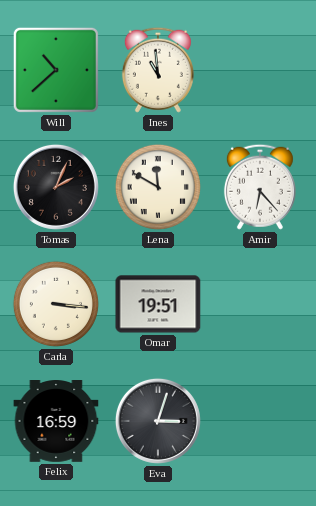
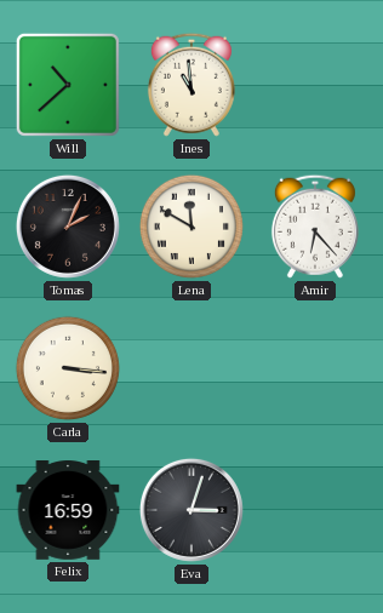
Omar: 19:51 -> none (158, 304)
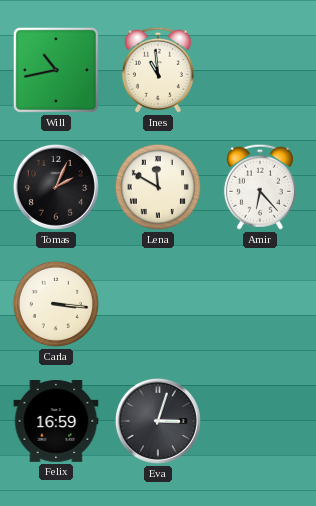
Will: 10:38 -> 10:43 (56, 70)
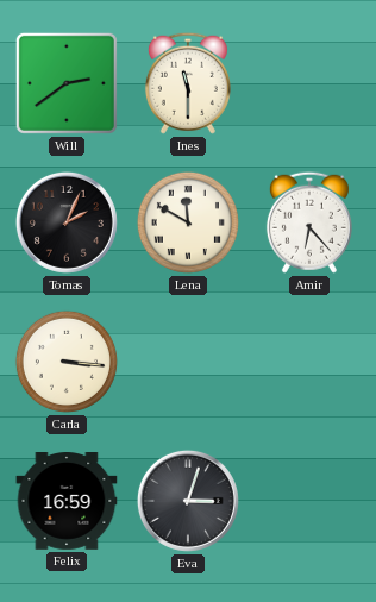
Will: 10:43 -> 2:39 (67, 83)
Ines: 10:59 -> 11:30 (188, 83)
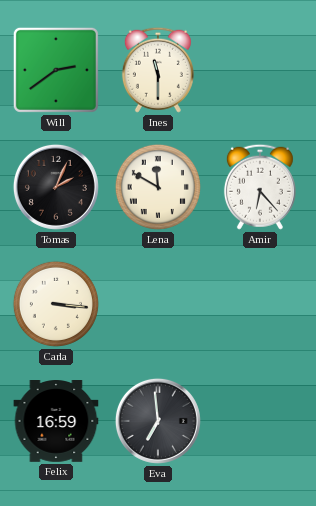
Eva: 3:03 -> 6:59 (158, 421)
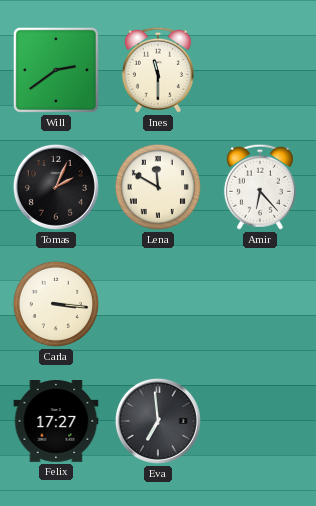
Felix: 16:59 -> 17:27 (56, 422)
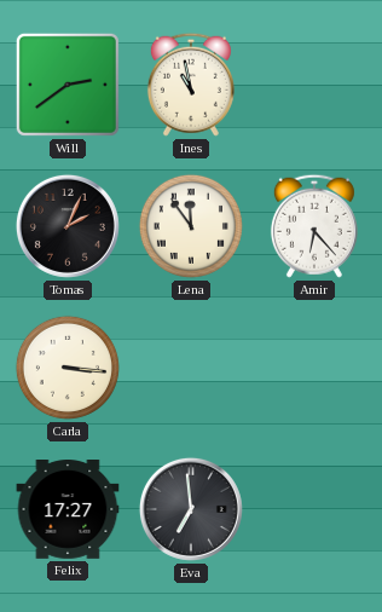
Ines: 11:30 -> 10:58 (191, 85)
Lena: 11:50 -> 11:54 (191, 226)
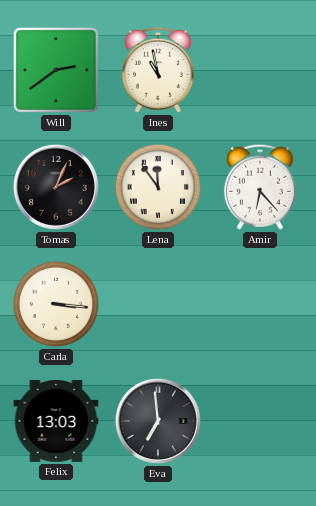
Felix: 17:27 -> 13:03 (56, 422)
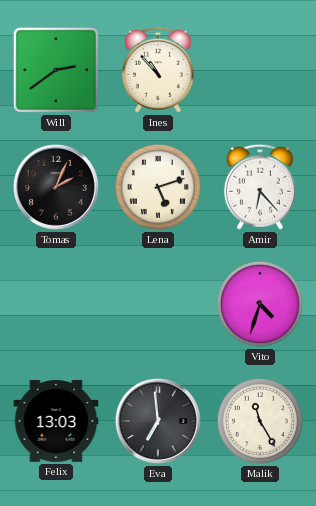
Ines: 10:58 -> 10:53 (158, 70)
Lena: 11:54 -> 5:12 (158, 187)
Carla: 3:16 -> none (56, 304)
Vito: none -> 4:33 (260, 304)
Malik: none -> 11:25 (260, 421)
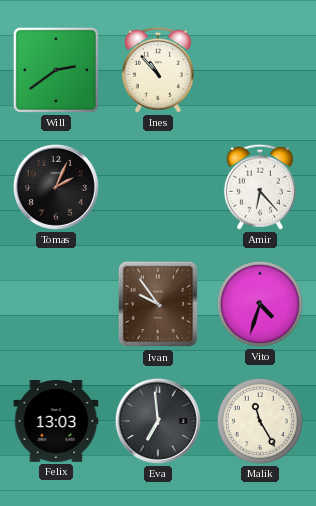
Lena: 5:12 -> none (158, 187)
Ivan: none -> 9:54 (158, 304)
